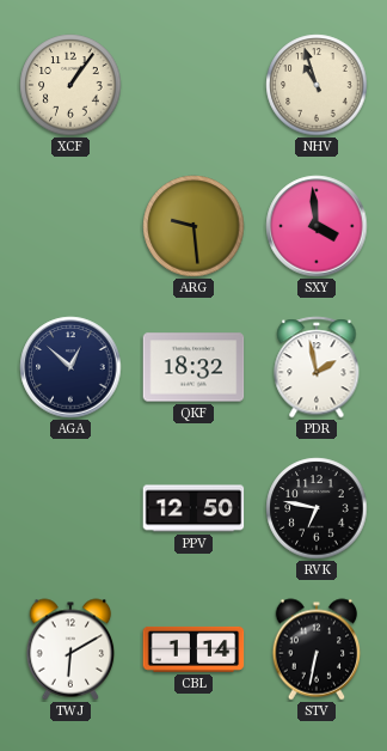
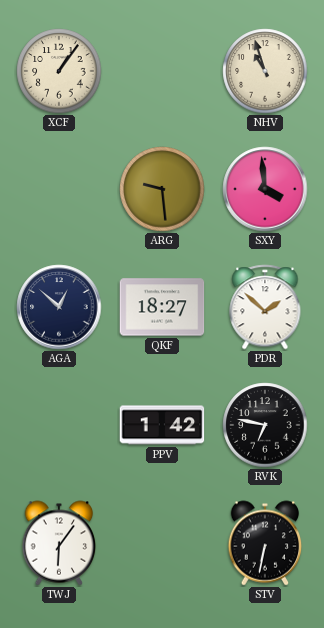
QKF: 18:32 -> 18:27 (162, 307)
PDR: 1:58 -> 1:52 (265, 307)
PPV: 12:50 -> 1:42 (162, 425)
TWJ: 6:10 -> 6:06 (59, 543)
CBL: 1:14 -> none (193, 649)
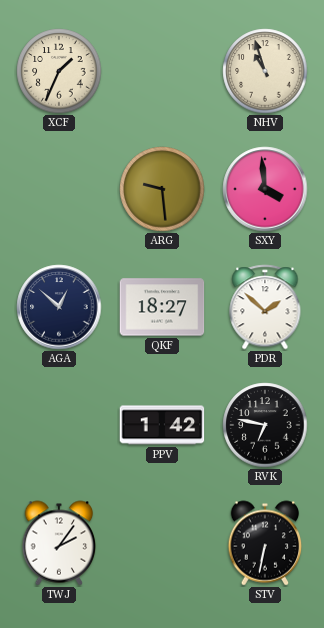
XCF: 1:06 -> 1:34 (59, 71)
TWJ: 6:06 -> 2:06 (59, 543)
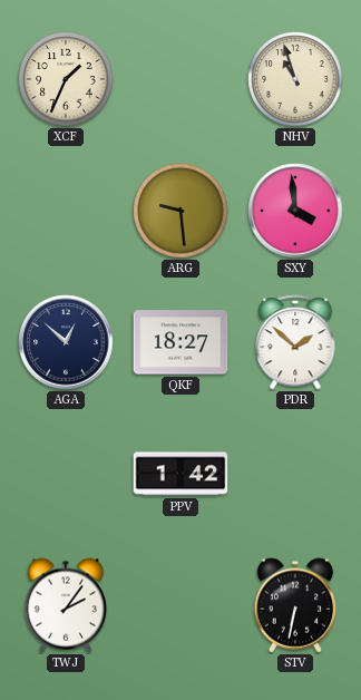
RVK: 6:47 -> none (265, 425)
